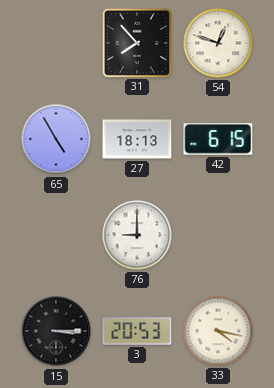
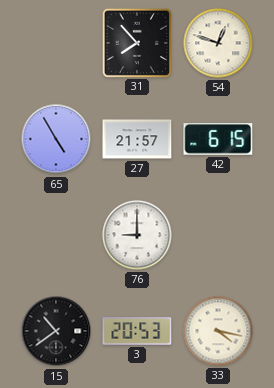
27: 18:13 -> 21:57 (137, 139)
15: 3:15 -> 10:39 (56, 331)
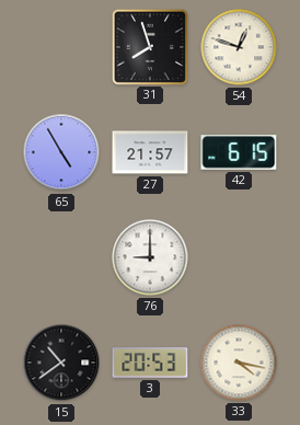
31: 7:53 -> 7:57 (149, 46)
